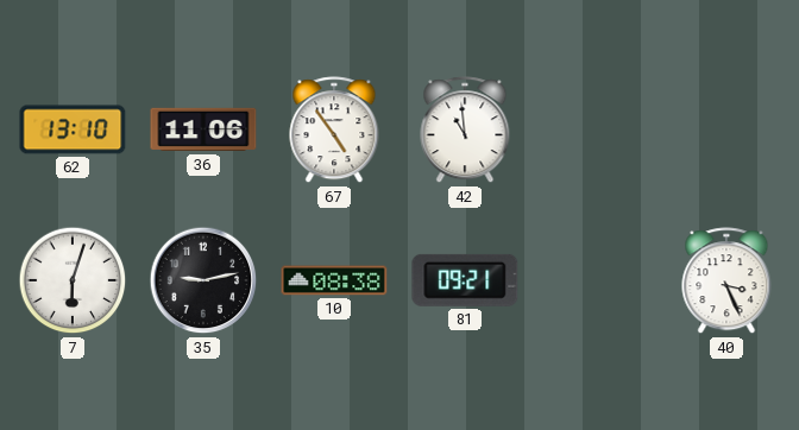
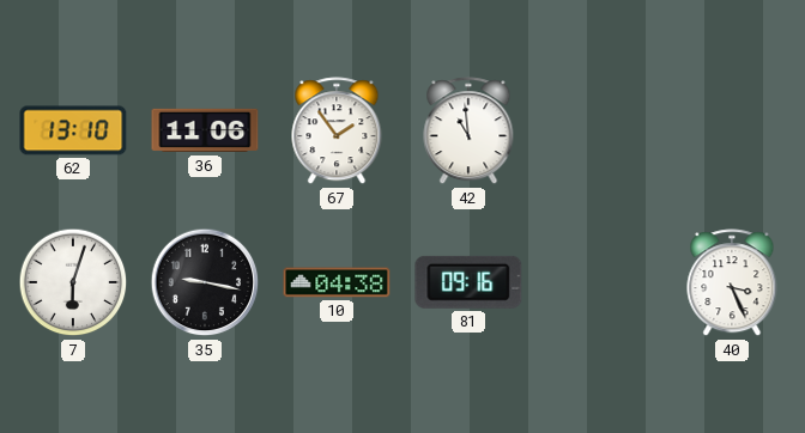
67: 4:54 -> 1:54 (337, 132)
35: 9:13 -> 9:17 (205, 282)
10: 08:38 -> 04:38 (337, 282)
81: 09:21 -> 09:16 (468, 282)
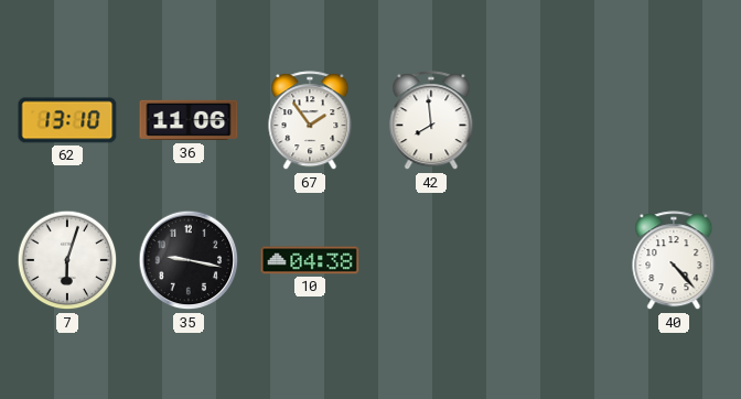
42: 10:59 -> 7:59 (431, 121)
81: 09:16 -> none (468, 282)
40: 3:26 -> 4:23 (674, 261)
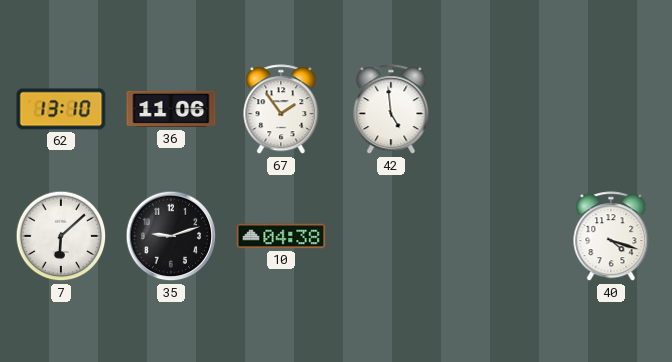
42: 7:59 -> 4:59 (391, 110)
7: 6:03 -> 6:08 (61, 236)
35: 9:17 -> 9:12 (171, 236)
40: 4:23 -> 4:18 (611, 237)
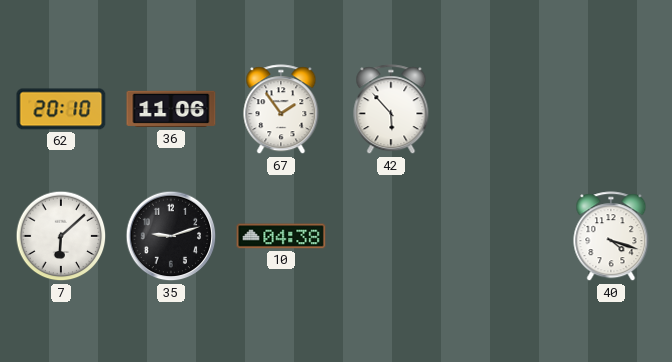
62: 13:10 -> 20:10 (61, 109)
42: 4:59 -> 5:53 (391, 110)
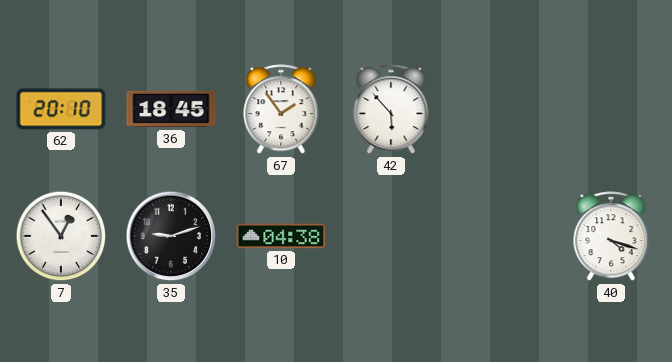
36: 11:06 -> 18:45 (171, 109)
7: 6:08 -> 12:54 (61, 236)
